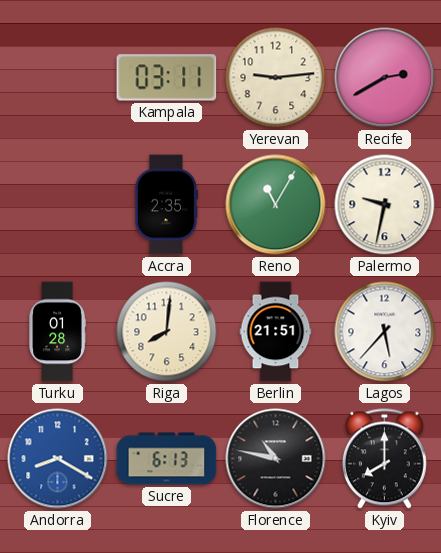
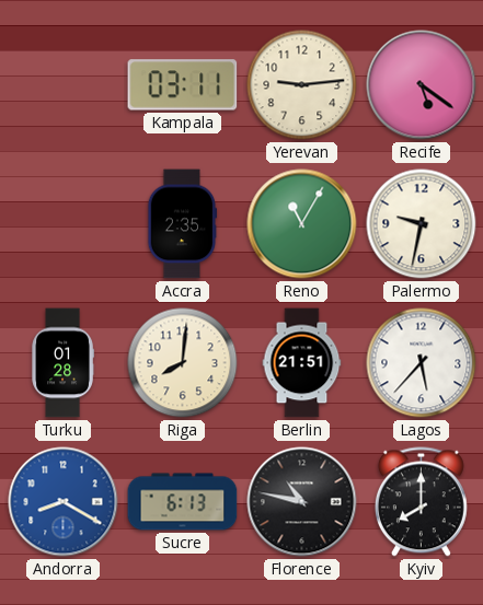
Recife: 2:40 -> 5:21 (422, 85)
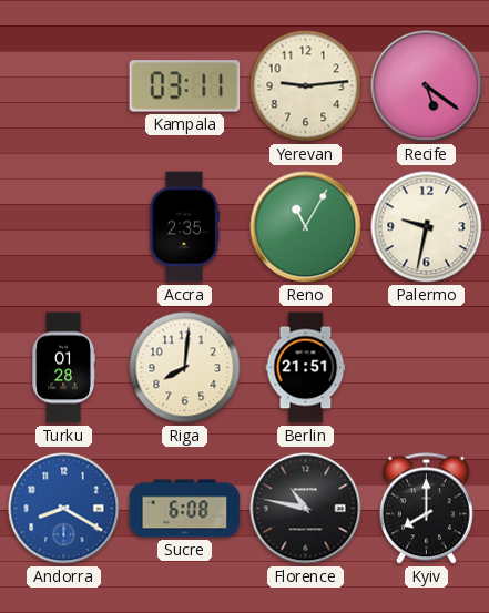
Lagos: 5:37 -> none (422, 363)
Sucre: 6:13 -> 6:08 (185, 509)
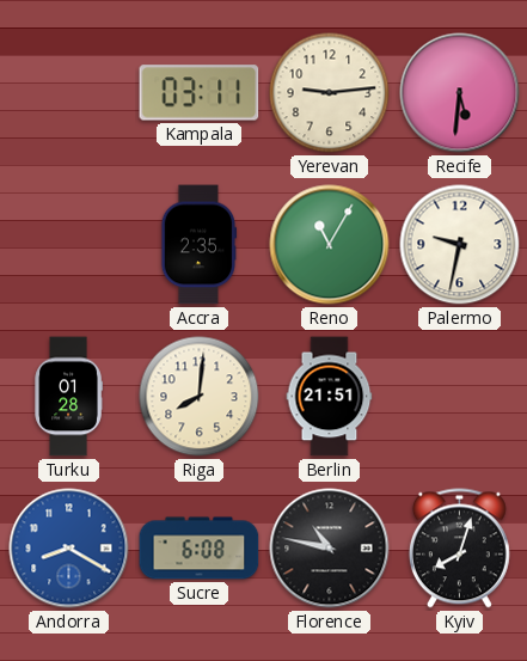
Recife: 5:21 -> 5:31 (460, 93)
Kyiv: 8:00 -> 8:03 (459, 549)
